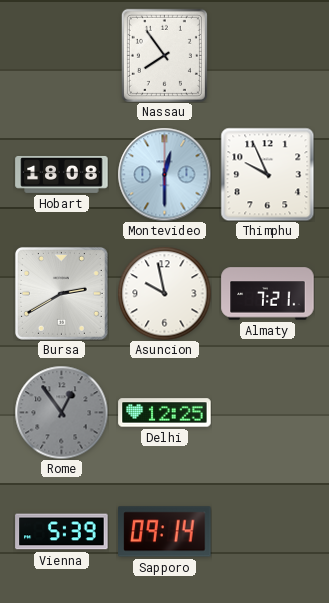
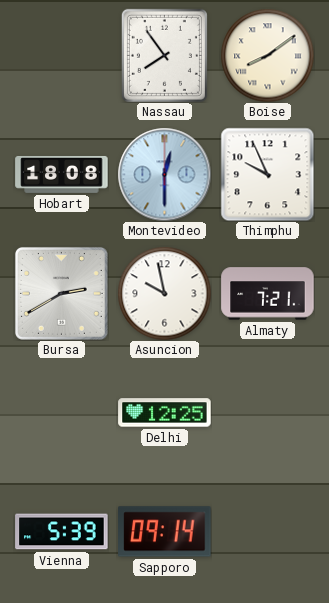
Boise: none -> 8:09 (267, 55)
Rome: 12:54 -> none (61, 412)
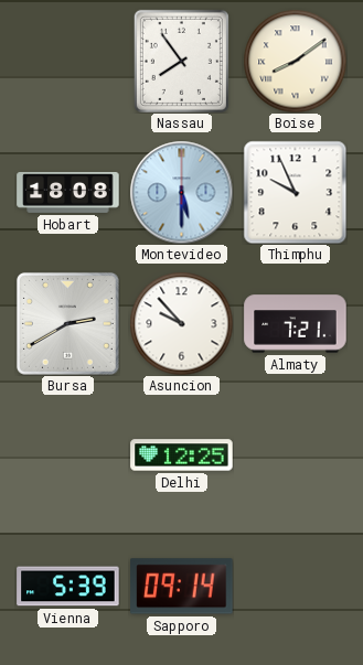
Montevideo: 12:30 -> 5:30 (181, 192)
Asuncion: 9:58 -> 9:53 (181, 323)
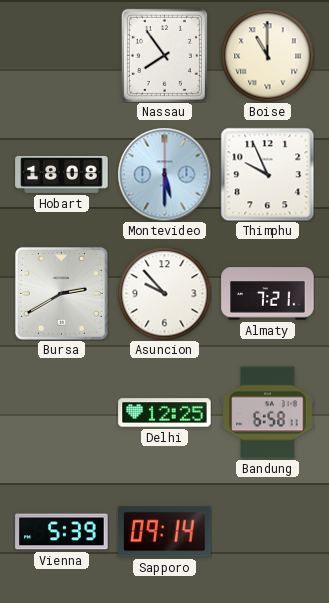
Boise: 8:09 -> 11:00 (267, 55)
Bandung: none -> 6:58 (268, 413)
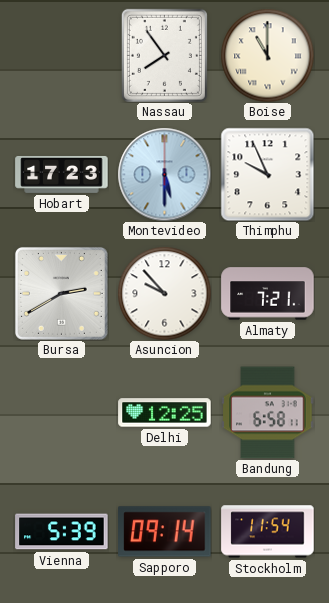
Hobart: 18:08 -> 17:23 (62, 175)
Stockholm: none -> 11:54 (268, 532)
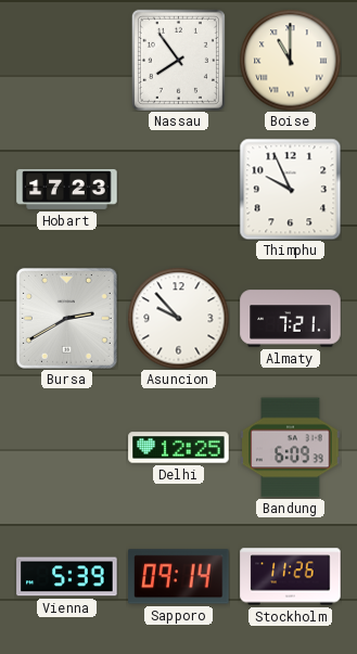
Montevideo: 5:30 -> none (164, 174)
Bandung: 6:58 -> 6:09 (291, 448)
Stockholm: 11:54 -> 11:26 (291, 577)
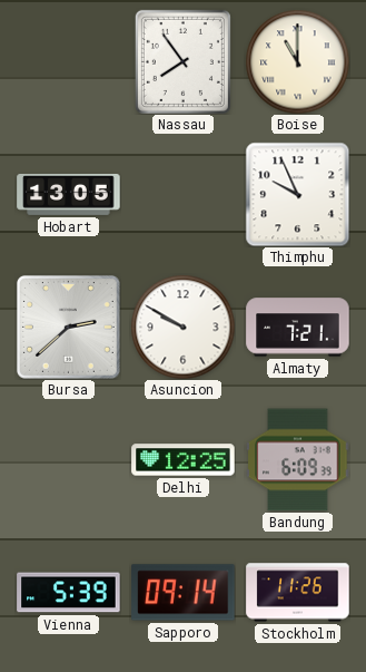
Hobart: 17:23 -> 13:05 (69, 195)
Bursa: 2:40 -> 2:38 (68, 327)
Asuncion: 9:53 -> 9:50 (182, 327)
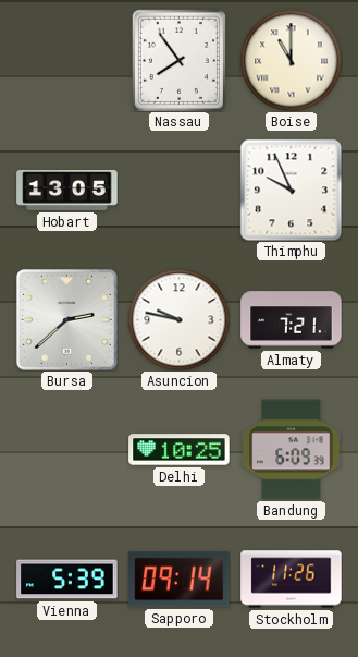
Asuncion: 9:50 -> 9:47 (178, 319)
Delhi: 12:25 -> 10:25 (180, 450)
